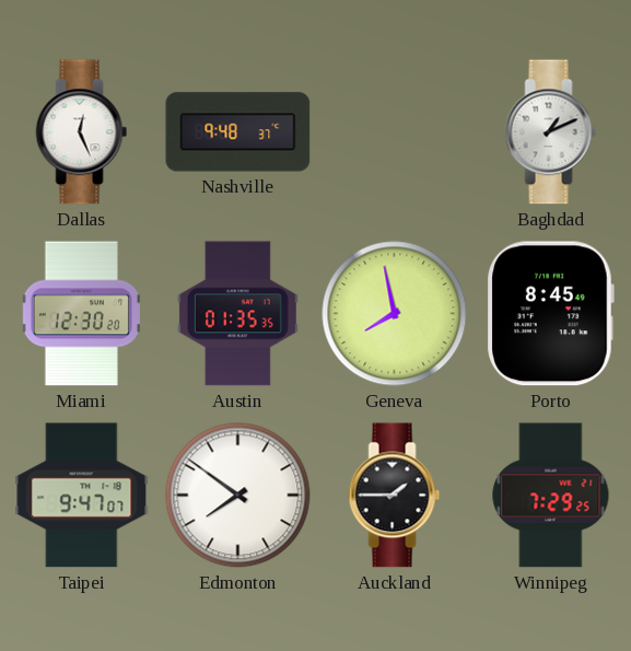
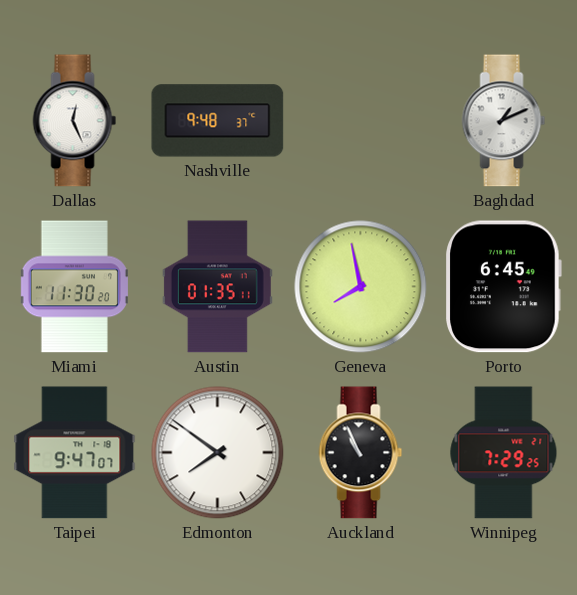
Miami: 12:30 -> 11:30 (74, 287)
Austin: 01:35:35 -> 01:35:11 (217, 287)
Porto: 8:45 -> 6:45 (503, 287)
Auckland: 1:45 -> 10:56 (361, 453)
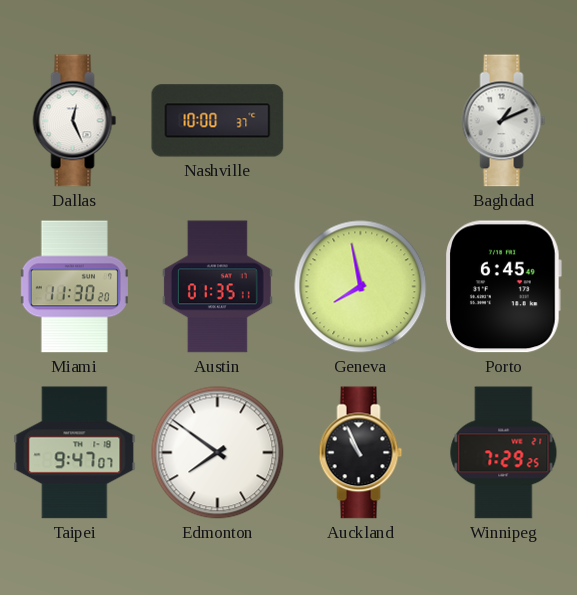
Nashville: 9:48 -> 10:00 (218, 121)
